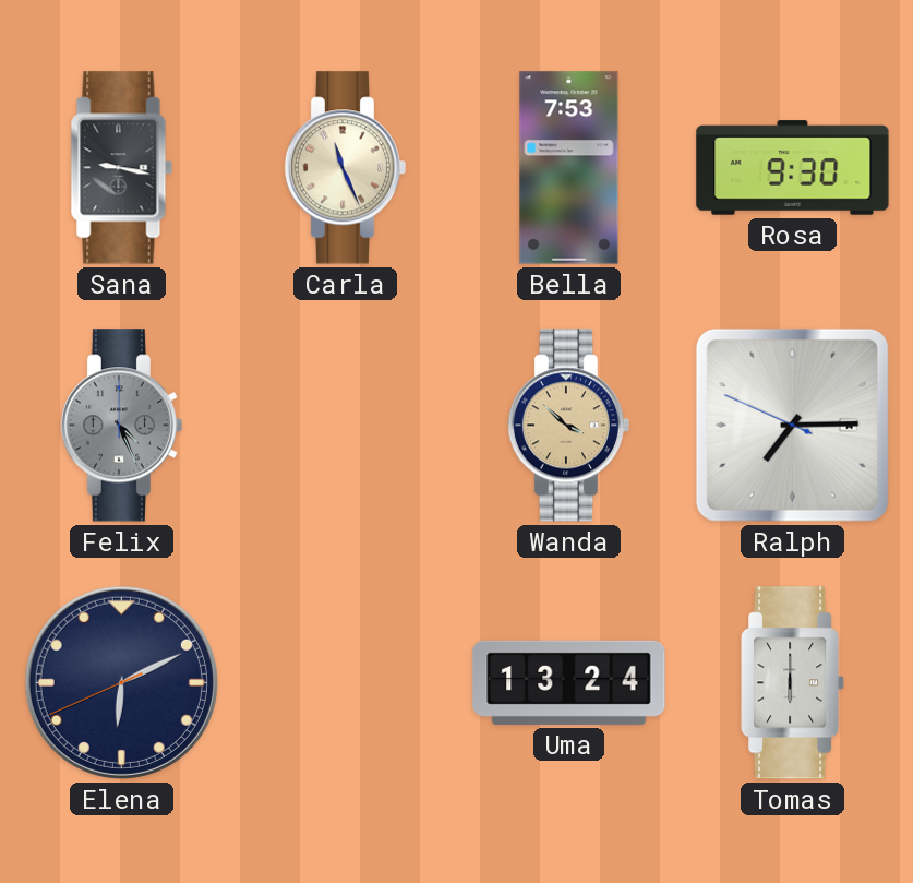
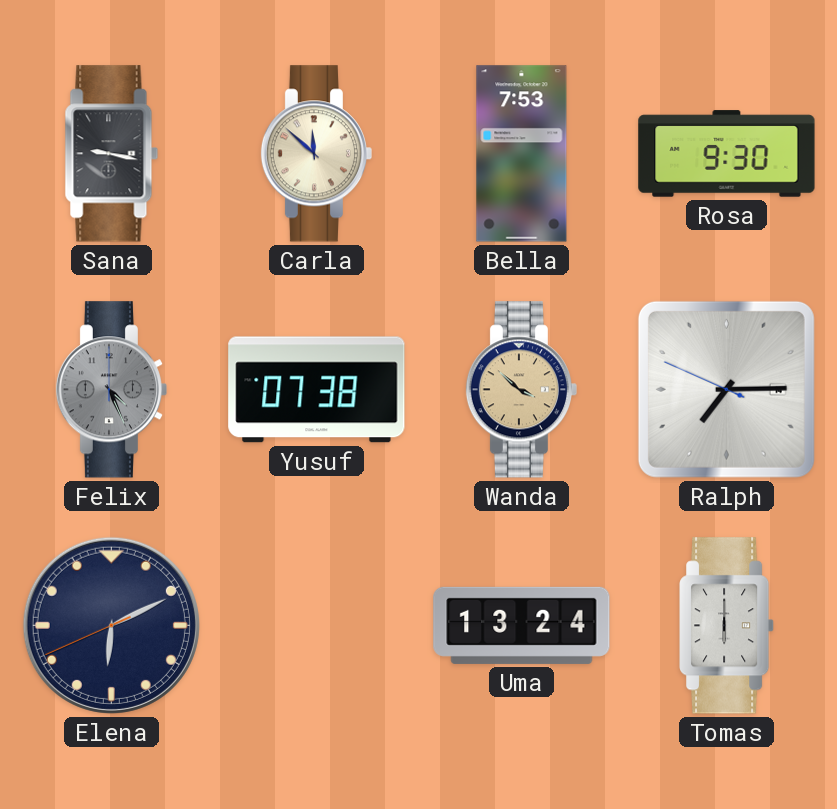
Carla: 11:26 -> 11:52 (316, 154)
Yusuf: none -> 07:38 (317, 390)
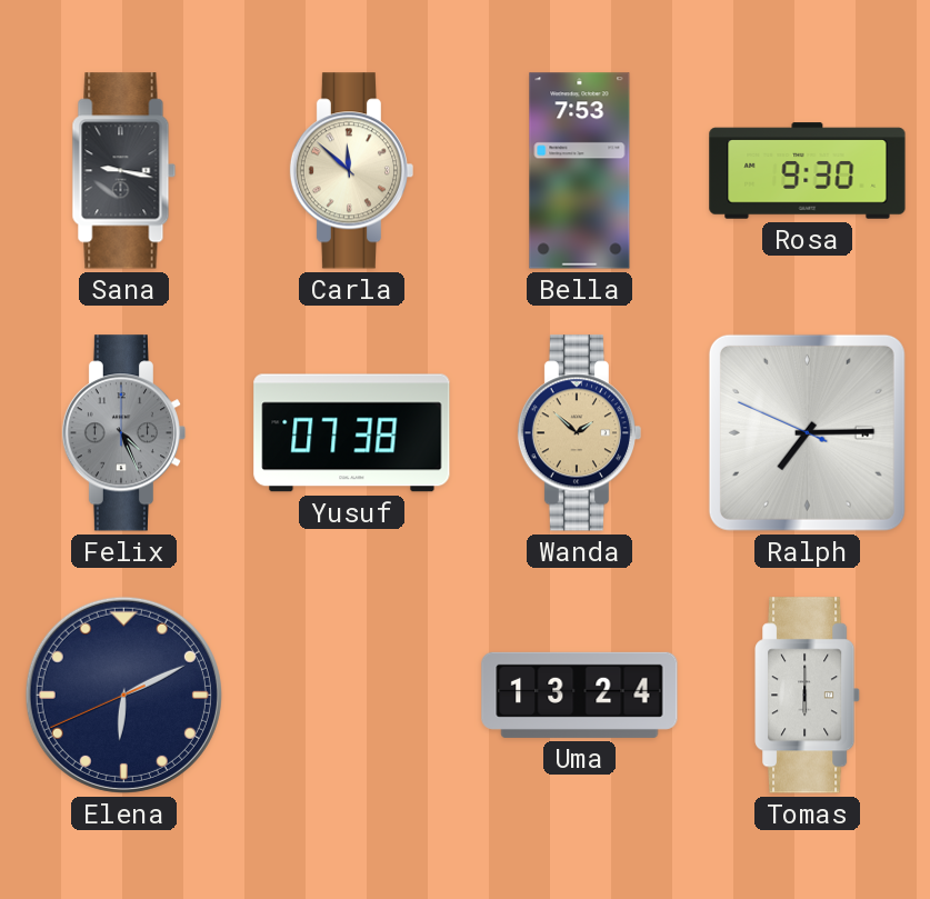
Wanda: 3:52 -> 1:52 (579, 433)
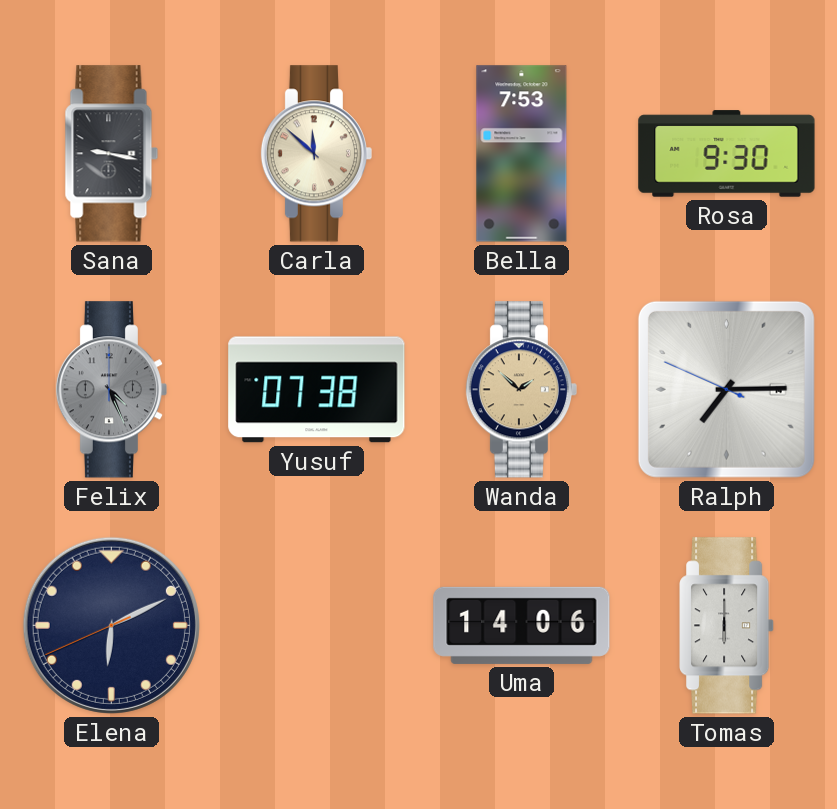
Uma: 13:24 -> 14:06 (522, 625)
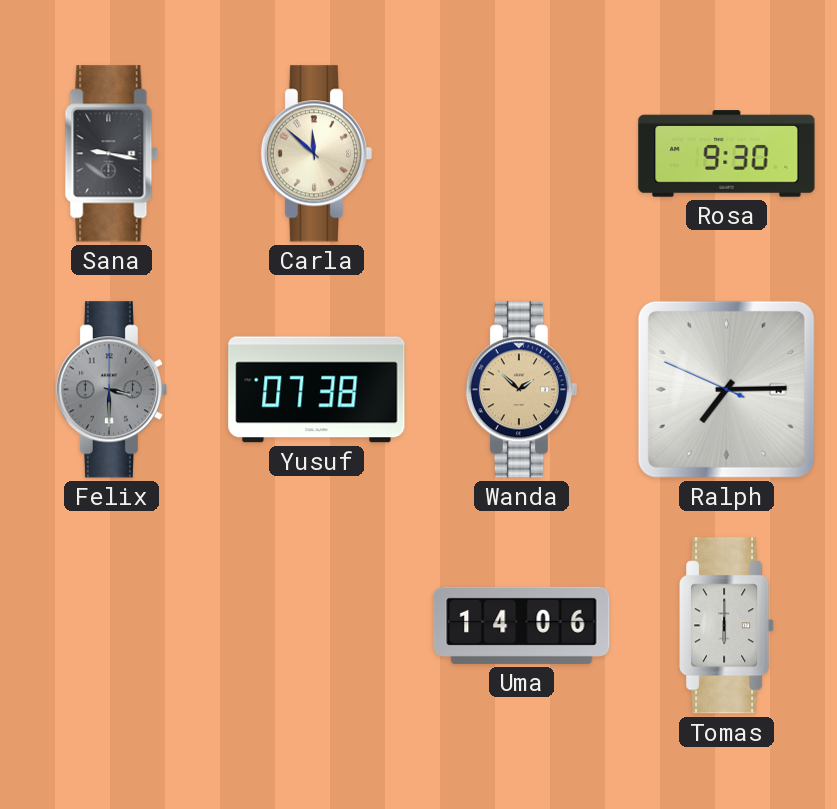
Bella: 7:53 -> none (522, 154)
Felix: 4:26 -> 3:30 (111, 390)
Elena: 6:10 -> none (111, 625)
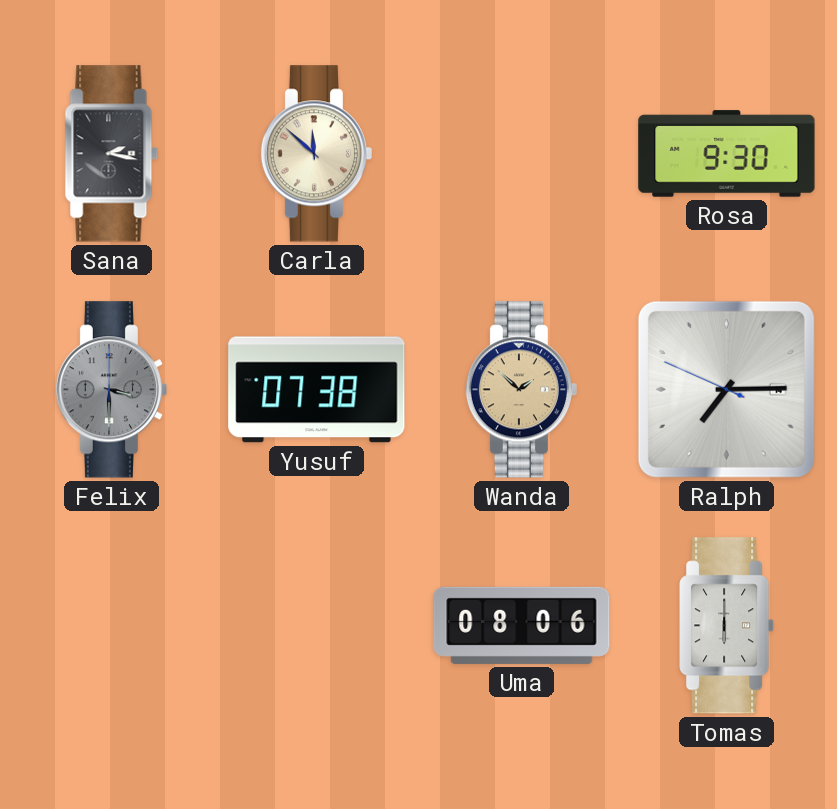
Sana: 9:17 -> 2:17 (112, 154)
Uma: 14:06 -> 08:06 (522, 625)
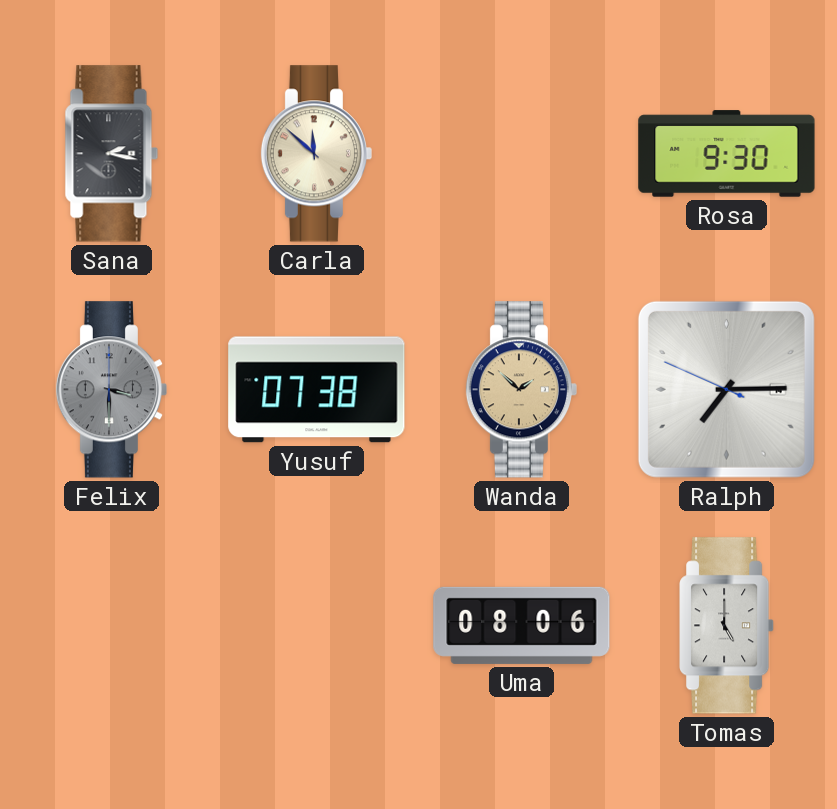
Tomas: 6:00 -> 5:00 (727, 626)
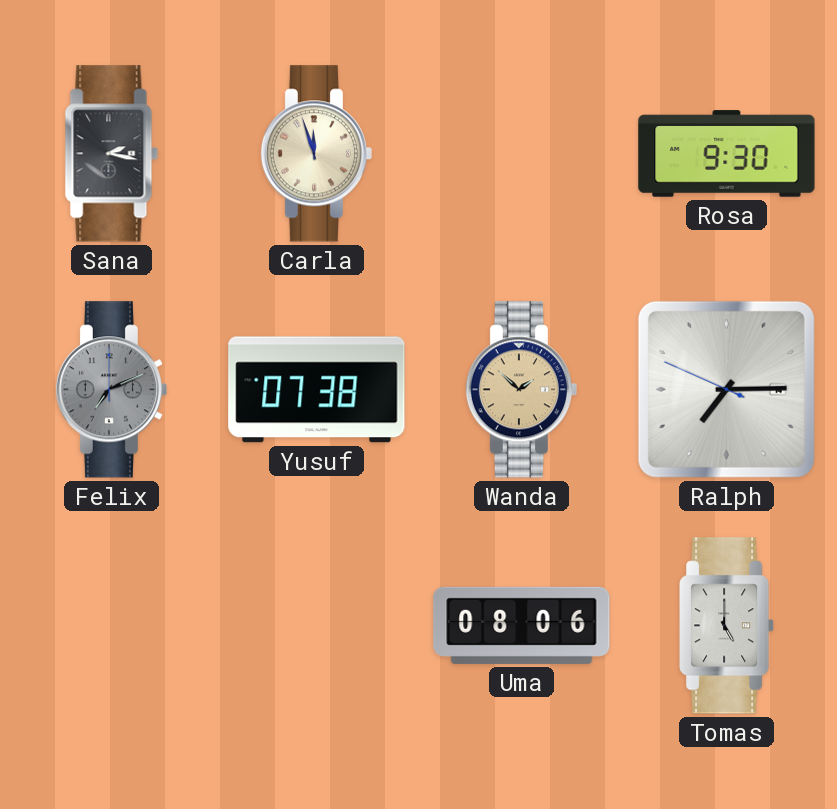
Carla: 11:52 -> 11:57 (316, 154)
Felix: 3:30 -> 7:11 (111, 390)
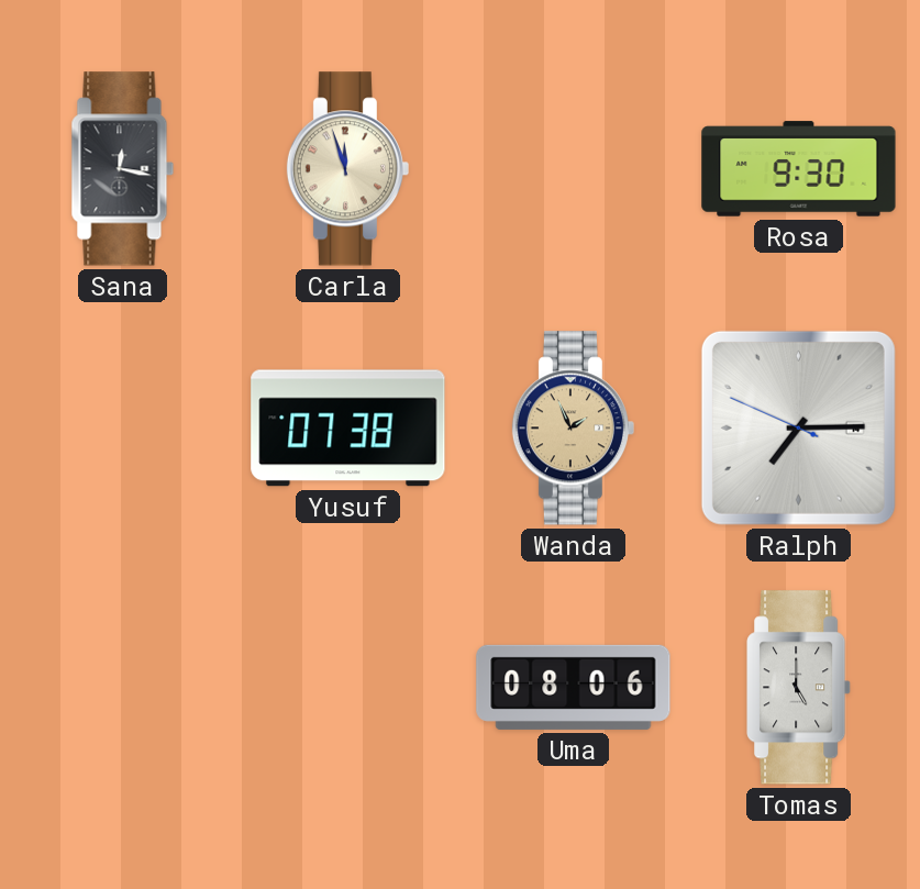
Sana: 2:17 -> 12:17 (123, 169)
Felix: 7:11 -> none (111, 390)
Wanda: 1:52 -> 1:56 (573, 429)
